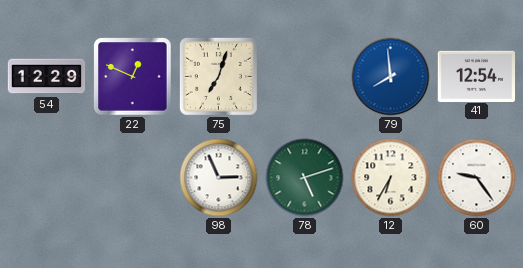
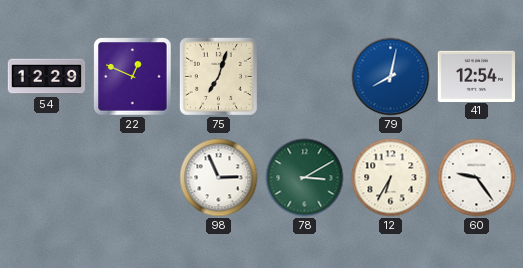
79: 7:59 -> 8:02 (391, 77)
78: 5:12 -> 3:10 (305, 178)
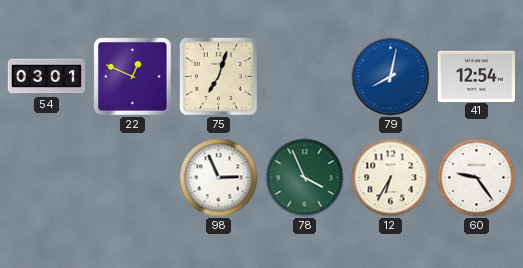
54: 12:29 -> 03:01 (47, 77)
78: 3:10 -> 3:56 (305, 178)
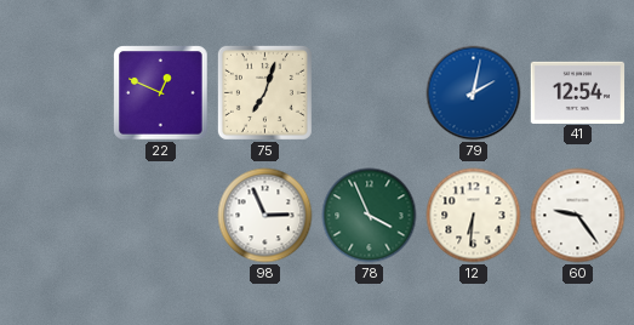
54: 03:01 -> none (47, 77)
79: 8:02 -> 2:02 (474, 93)
12: 6:35 -> 6:31 (474, 216)
